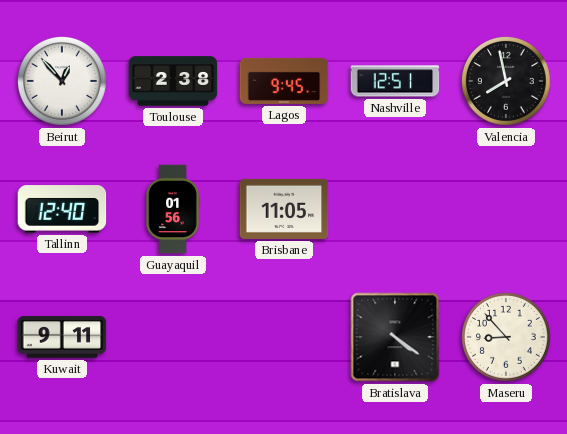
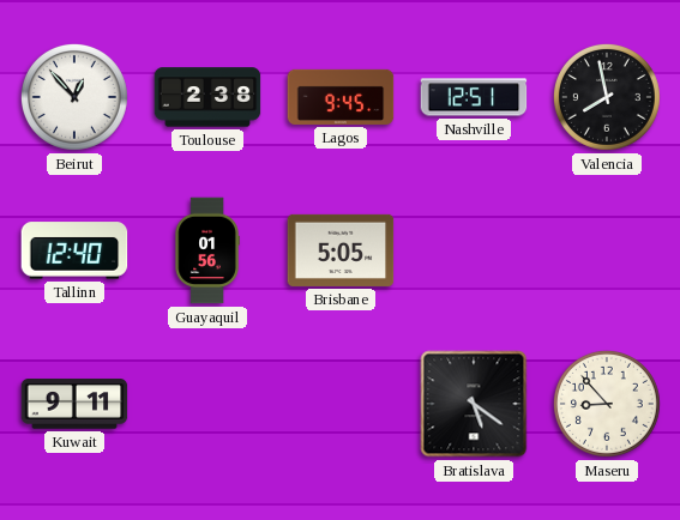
Brisbane: 11:05 -> 5:05 (341, 250)
Bratislava: 4:21 -> 5:21 (474, 404)
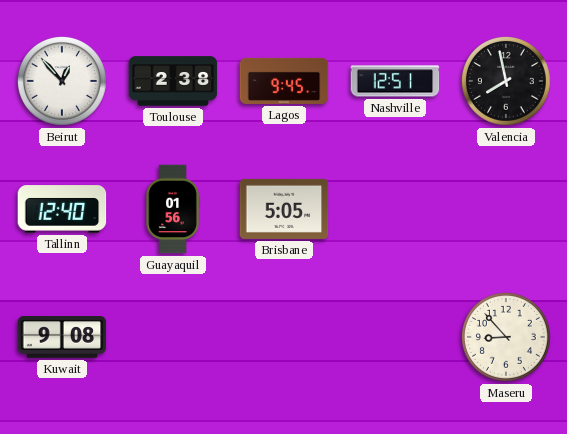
Kuwait: 9:11 -> 9:08 (62, 337)
Bratislava: 5:21 -> none (474, 404)
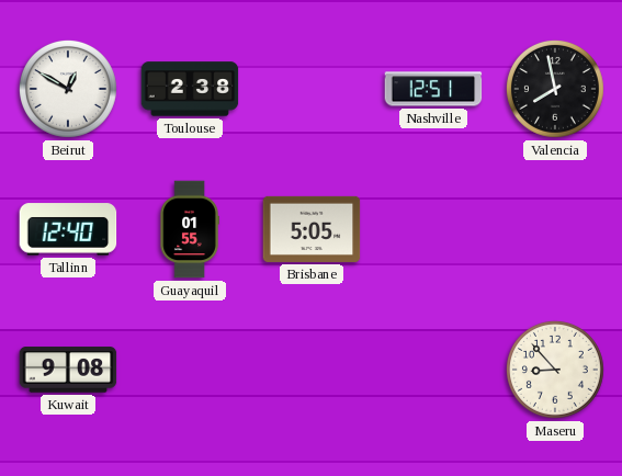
Beirut: 12:53 -> 12:50 (68, 89)
Lagos: 9:45 -> none (284, 81)
Guayaquil: 01:56 -> 01:55 (190, 229)
